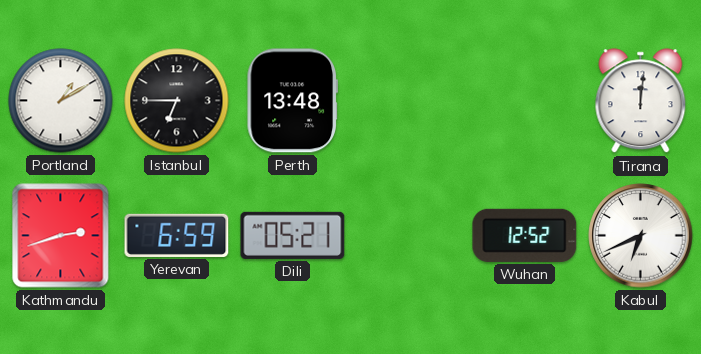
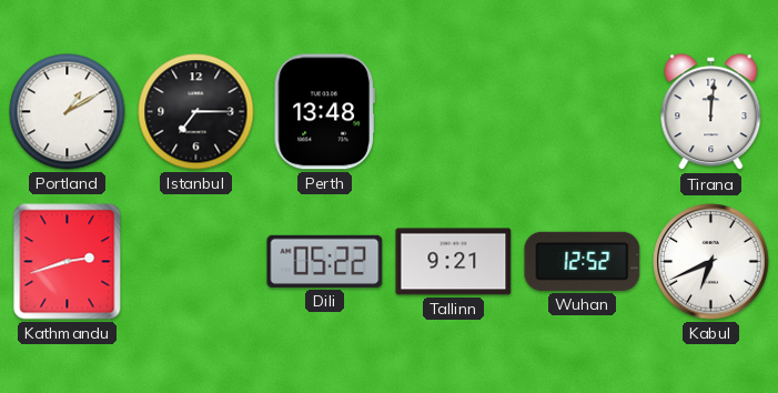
Istanbul: 6:45 -> 7:15 (196, 112)
Yerevan: 6:59 -> none (177, 235)
Dili: 05:21 -> 05:22 (325, 261)
Tallinn: none -> 9:21 (454, 262)
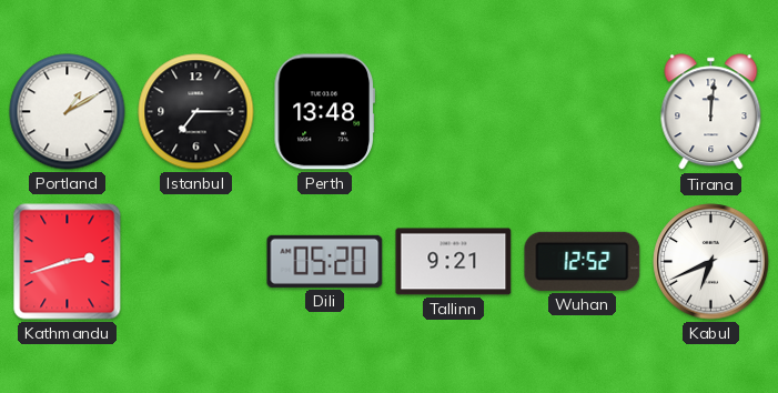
Dili: 05:22 -> 05:20 (325, 261)
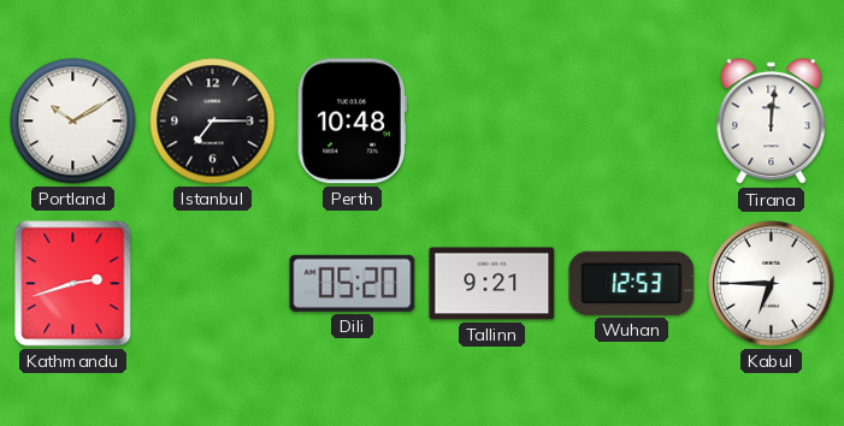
Portland: 1:10 -> 10:10 (73, 122)
Perth: 13:48 -> 10:48 (352, 122)
Wuhan: 12:52 -> 12:53 (632, 283)
Kabul: 6:41 -> 6:45 (772, 284)
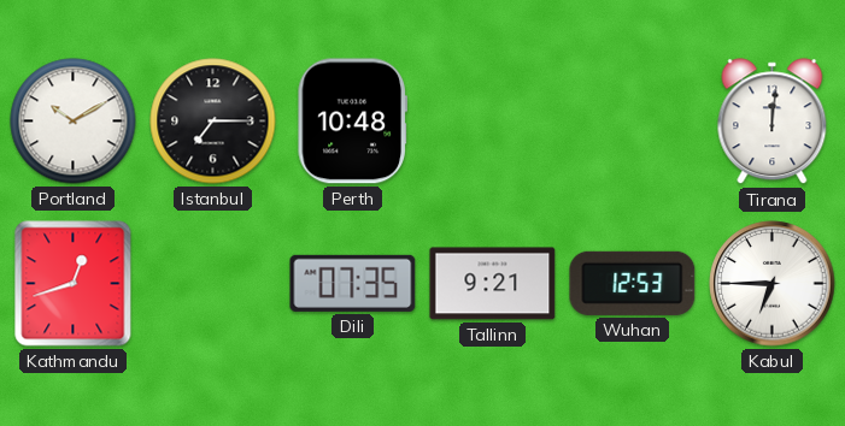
Kathmandu: 2:42 -> 12:42 (74, 284)
Dili: 05:20 -> 07:35 (353, 283)
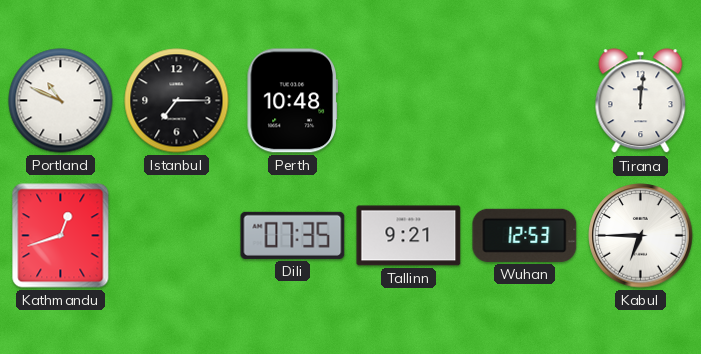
Portland: 10:10 -> 10:49 (61, 101)
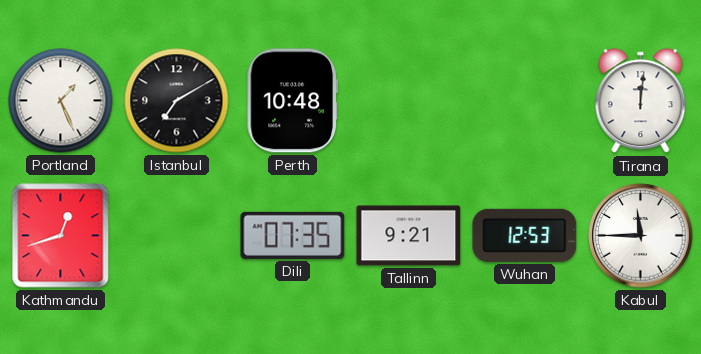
Portland: 10:49 -> 1:26 (61, 101)
Istanbul: 7:15 -> 7:10 (177, 101)
Kabul: 6:45 -> 11:45 (641, 236)
